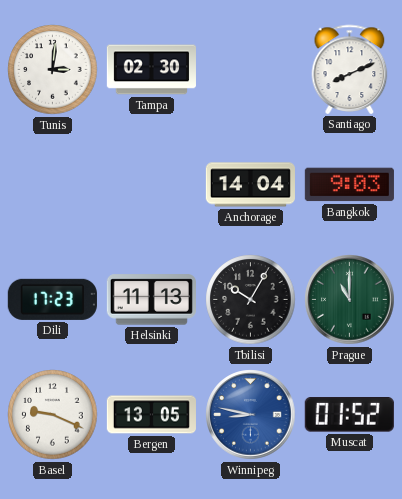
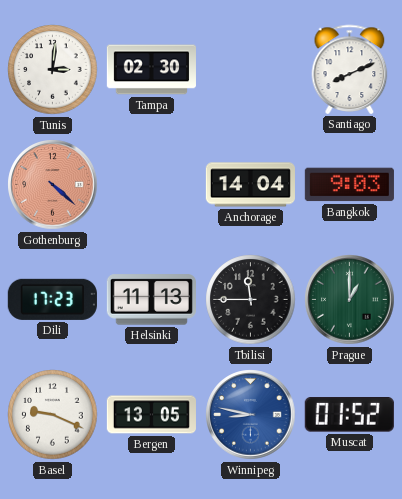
Gothenburg: none -> 4:22 (53, 185)
Tbilisi: 10:05 -> 11:45 (251, 300)
Prague: 11:00 -> 1:00 (350, 300)
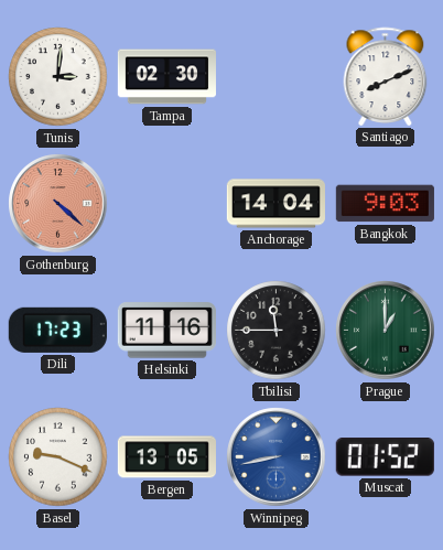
Helsinki: 11:13 -> 11:16 (166, 331)
Winnipeg: 8:47 -> 8:43 (277, 457)
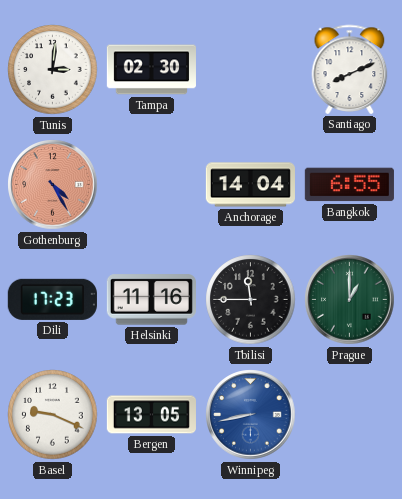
Gothenburg: 4:22 -> 4:25 (53, 185)
Bangkok: 9:03 -> 6:55 (349, 185)
Muscat: 01:52 -> none (385, 457)
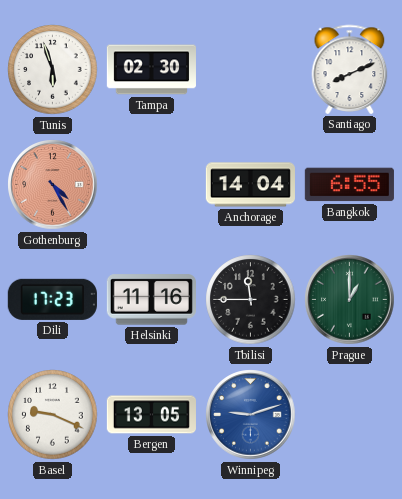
Tunis: 3:01 -> 5:57 (53, 70)
Winnipeg: 8:43 -> 9:12 (251, 415)
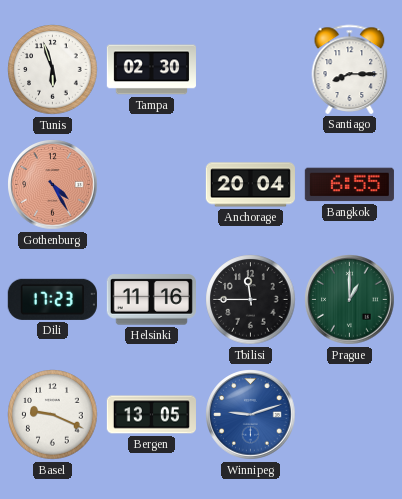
Santiago: 8:11 -> 8:15 (350, 69)
Anchorage: 14:04 -> 20:04 (250, 185)
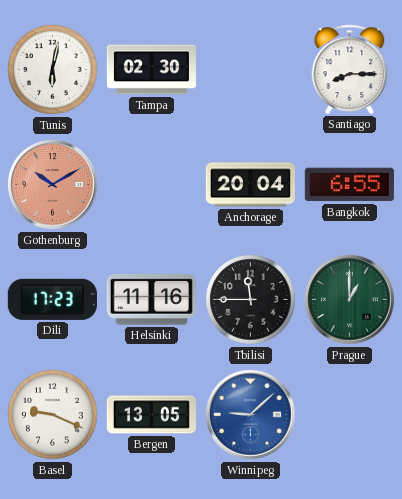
Tunis: 5:57 -> 6:02 (53, 70)
Gothenburg: 4:25 -> 10:10 (53, 185)
Winnipeg: 9:12 -> 9:08 (251, 415)
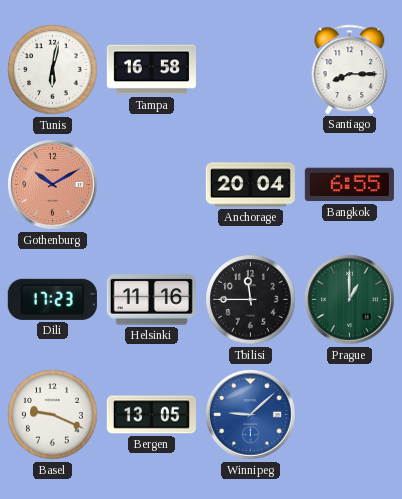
Tampa: 02:30 -> 16:58 (151, 70)
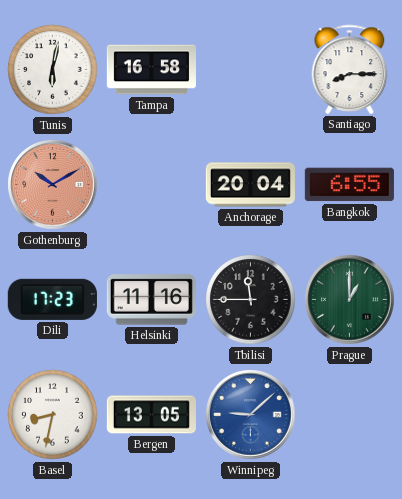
Basel: 9:19 -> 8:32 (53, 415)
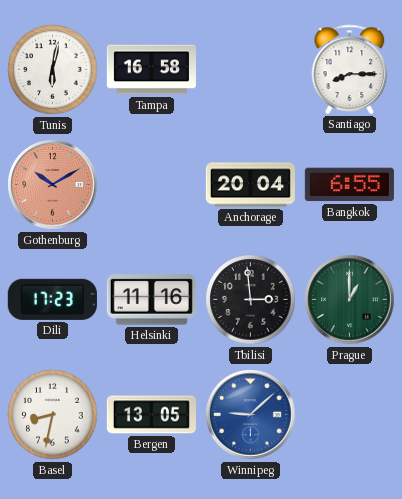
Tbilisi: 11:45 -> 2:59 (251, 300)
